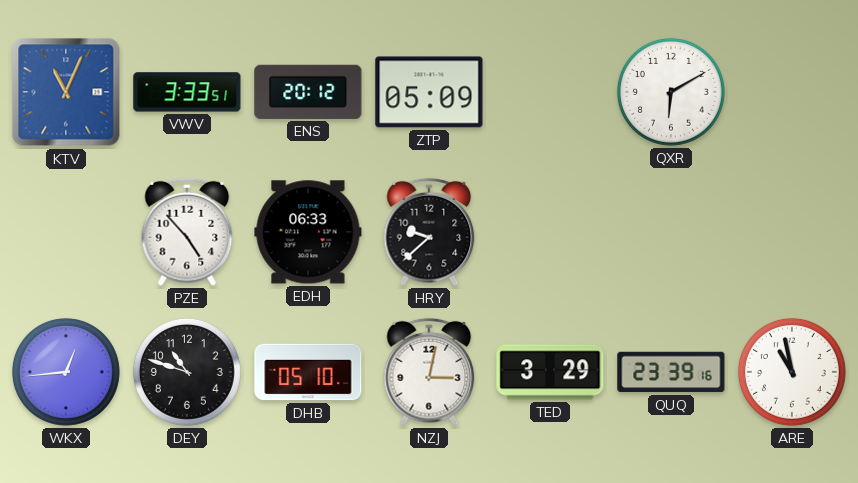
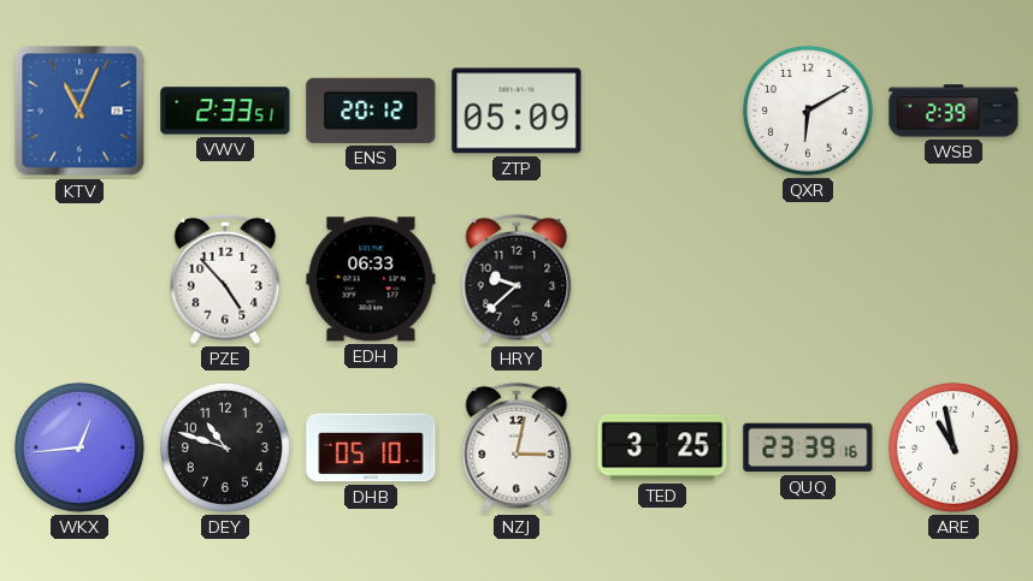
VWV: 3:33 -> 2:33 (225, 111)
WSB: none -> 2:39 (954, 111)
TED: 3:29 -> 3:25 (662, 447)
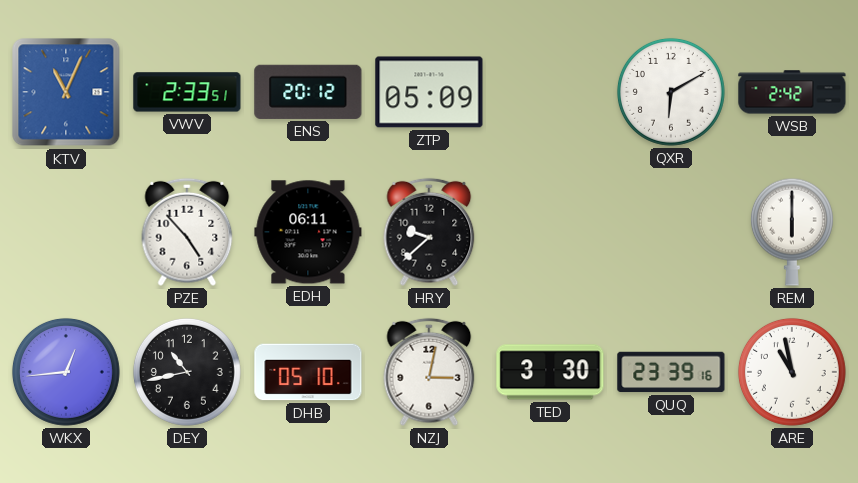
WSB: 2:39 -> 2:42 (792, 92)
EDH: 06:33 -> 06:11 (308, 232)
REM: none -> 6:00 (792, 232)
DEY: 10:48 -> 10:43 (187, 372)
TED: 3:25 -> 3:30 (550, 372)
